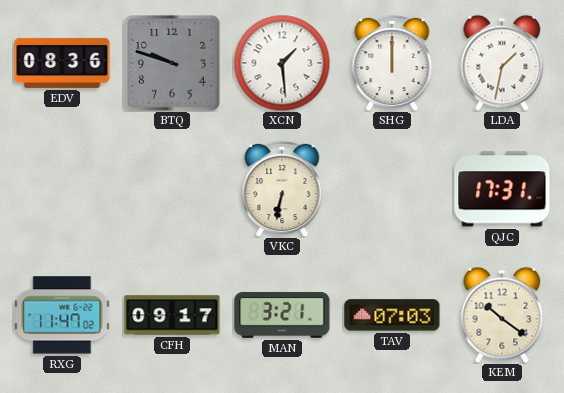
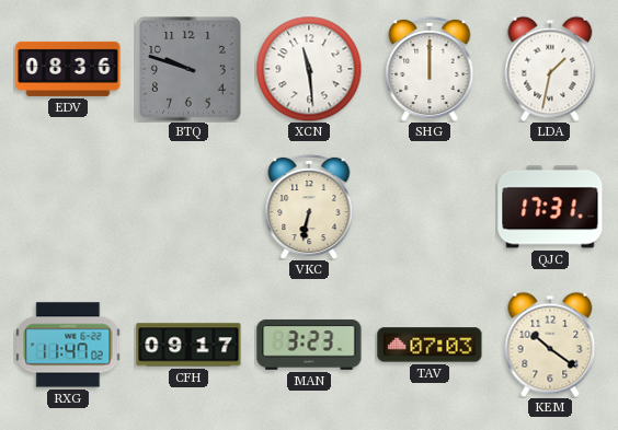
XCN: 1:29 -> 11:29 (309, 69)
MAN: 3:21 -> 3:23 (309, 345)
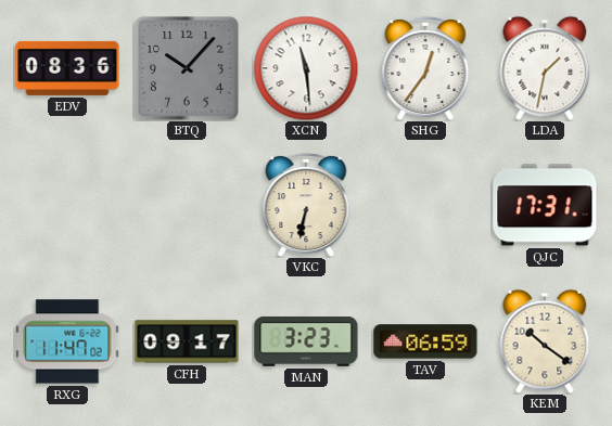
BTQ: 9:48 -> 10:07 (187, 68)
SHG: 12:00 -> 12:36 (425, 68)
TAV: 07:03 -> 06:59 (425, 341)
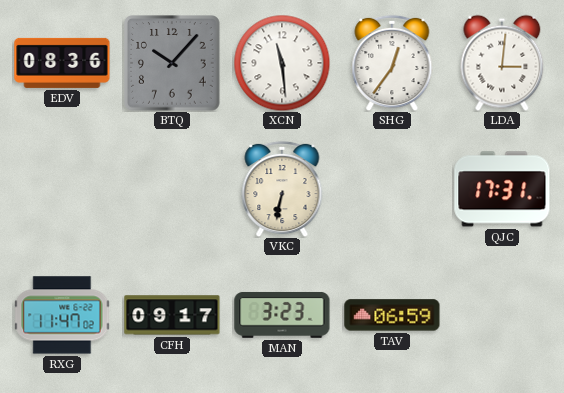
LDA: 1:32 -> 3:01 (502, 63)
KEM: 10:21 -> none (545, 341)
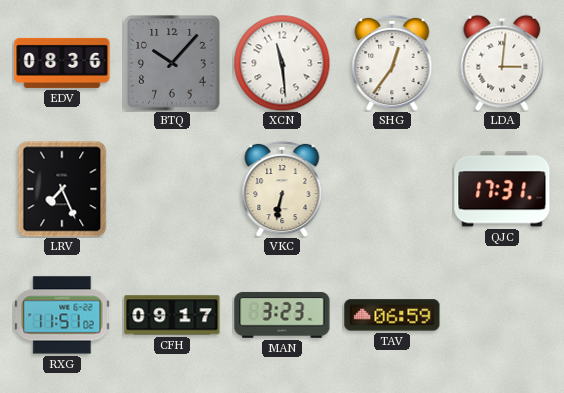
LRV: none -> 7:26 (62, 189)
RXG: 11:47 -> 11:51 (62, 315)
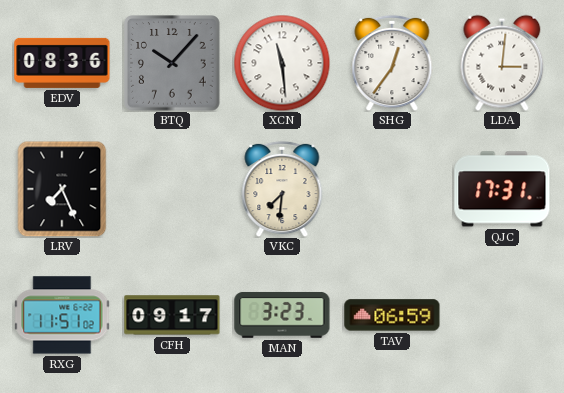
VKC: 6:32 -> 7:31 (282, 189)
